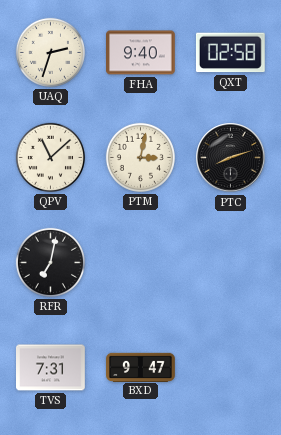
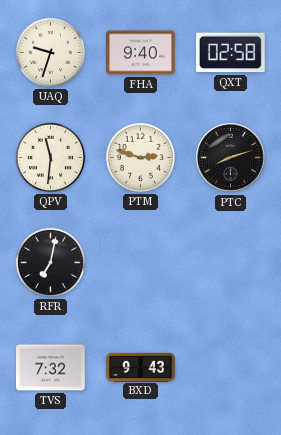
UAQ: 2:33 -> 9:33 (50, 52)
QPV: 11:08 -> 11:31 (50, 157)
PTM: 3:02 -> 2:48 (140, 157)
TVS: 7:31 -> 7:32 (51, 368)
BXD: 9:47 -> 9:43 (141, 367)
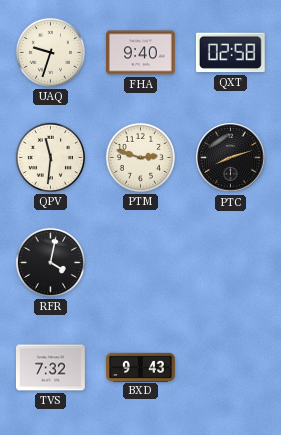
RFR: 7:02 -> 4:02 (50, 262)
